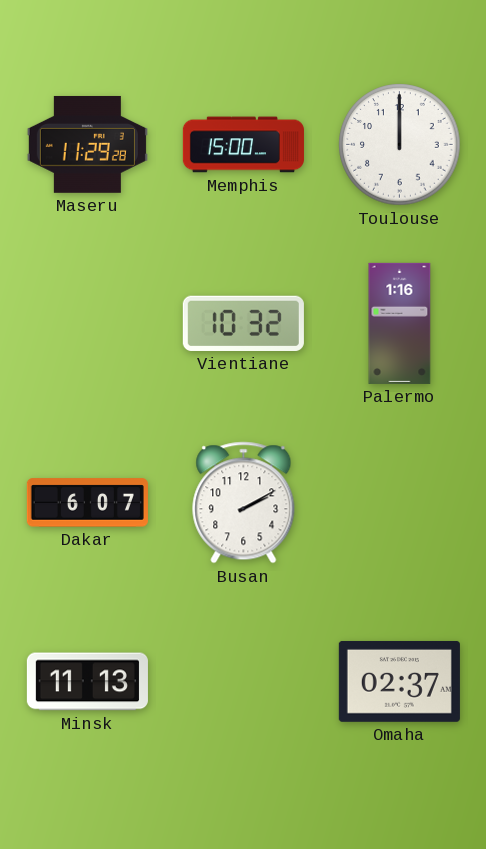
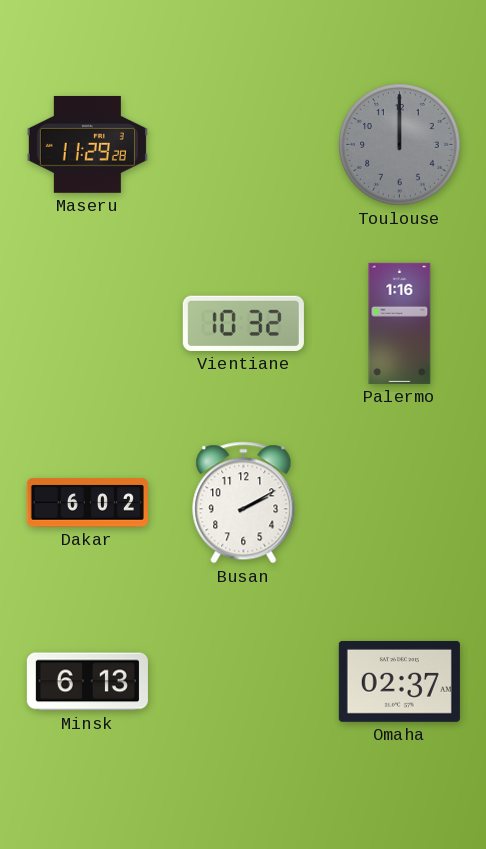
Memphis: 15:00 -> none (243, 145)
Toulouse dial: white -> grey (400, 145)
Dakar: 6:07 -> 6:02 (87, 503)
Minsk: 11:13 -> 6:13 (87, 682)
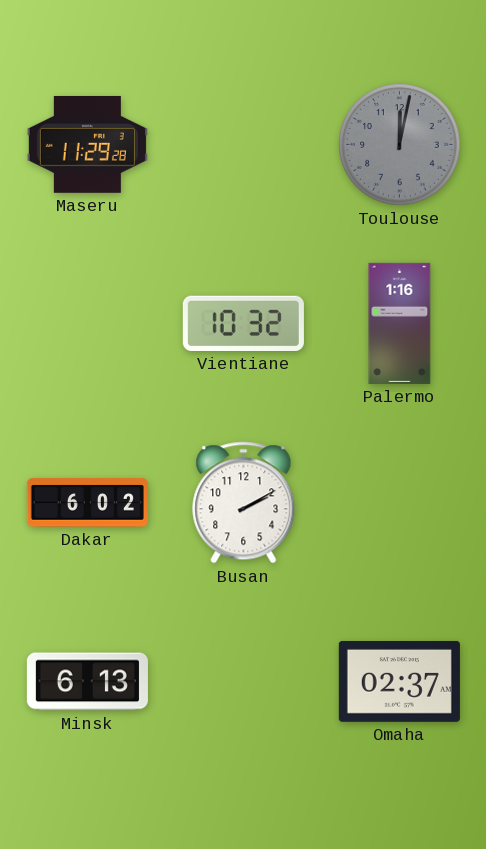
Toulouse: 12:00 -> 12:02 (400, 145)
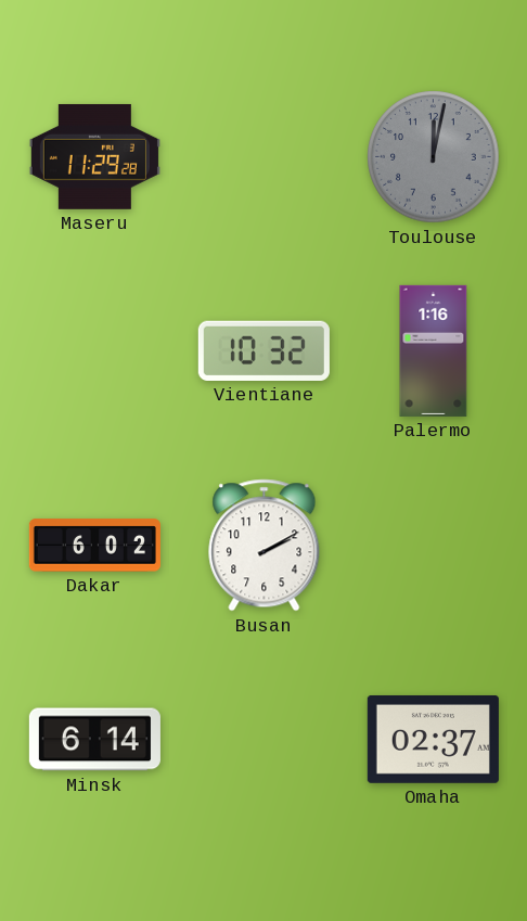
Minsk: 6:13 -> 6:14 (94, 740)
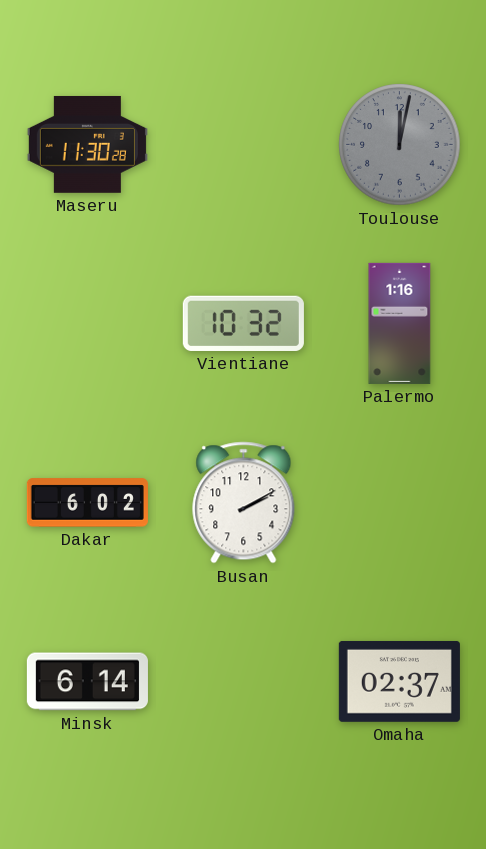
Maseru: 11:29 -> 11:30 (87, 145)
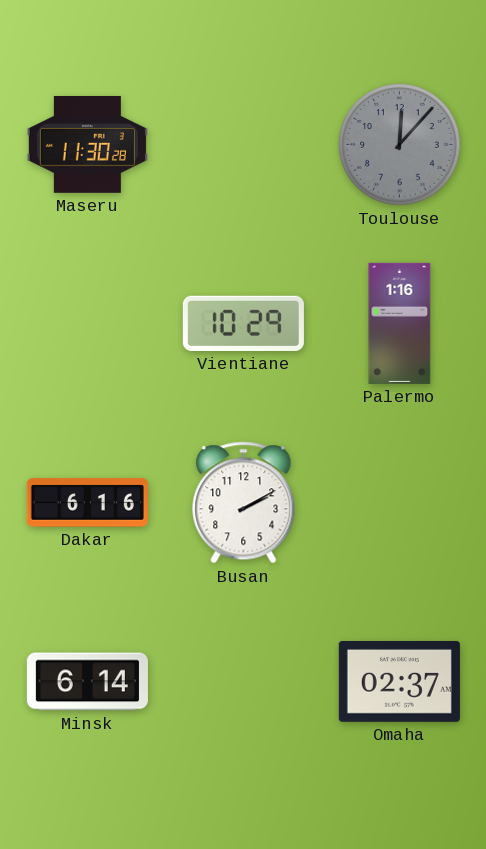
Toulouse: 12:02 -> 12:07 (400, 145)
Vientiane: 10:32 -> 10:29 (243, 323)
Dakar: 6:02 -> 6:16 (87, 503)
